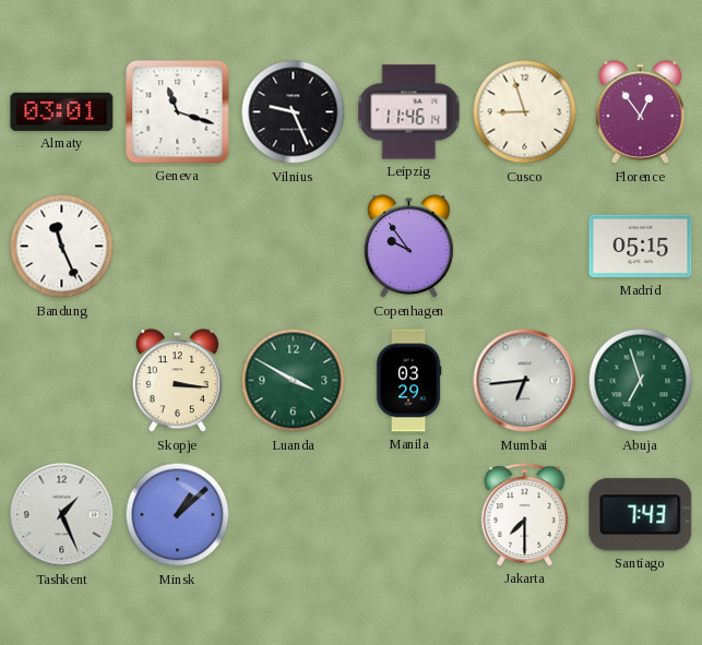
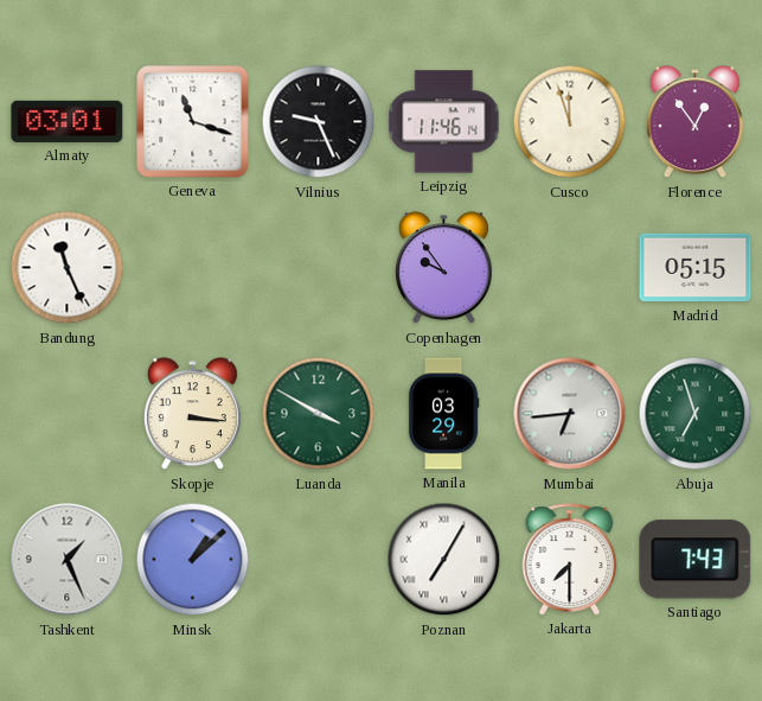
Cusco: 8:57 -> 11:57 (570, 122)
Poznan: none -> 7:05 (444, 560)
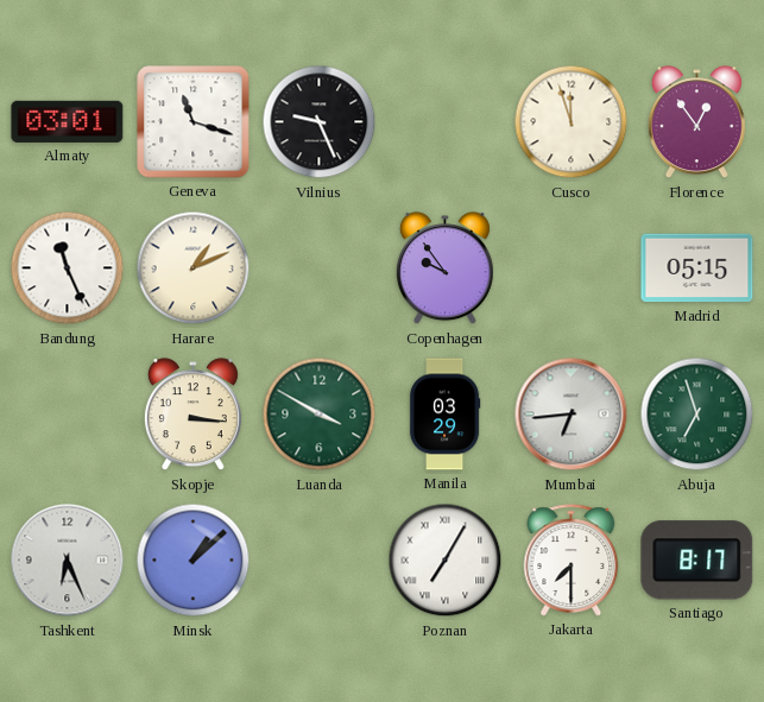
Leipzig: 11:46 -> none (444, 122)
Harare: none -> 1:11 (194, 268)
Tashkent: 1:26 -> 6:26 (68, 561)
Santiago: 7:43 -> 8:17 (697, 561)
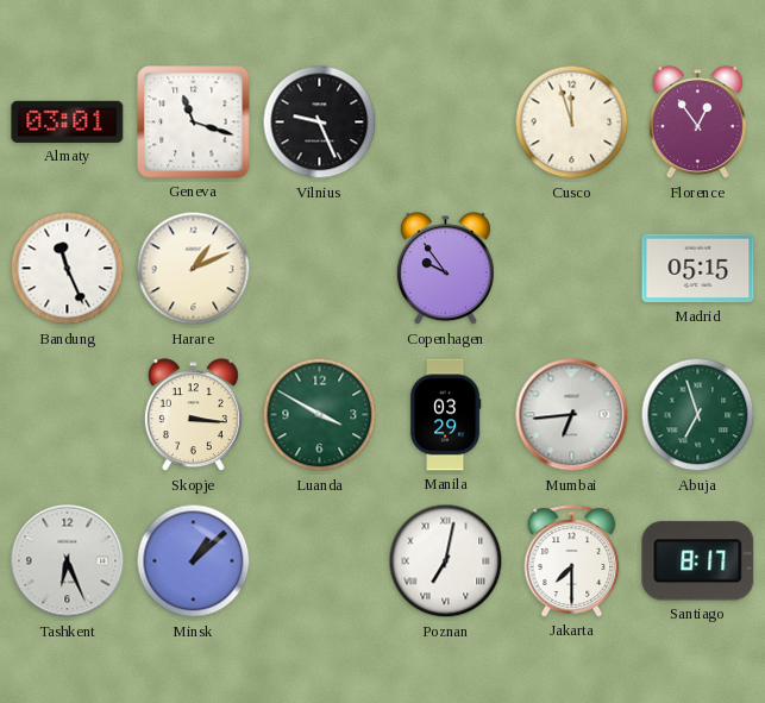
Poznan: 7:05 -> 7:02 (446, 561)
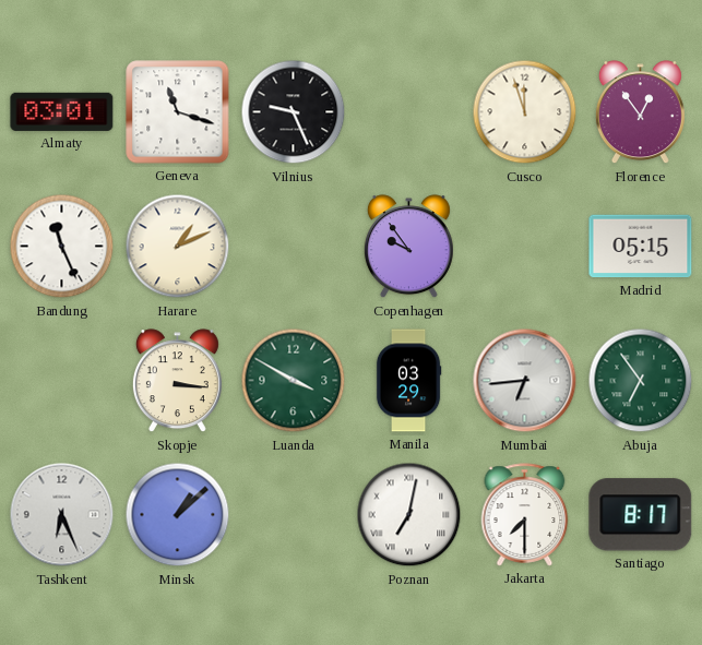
Abuja: 6:57 -> 6:54 (641, 381)
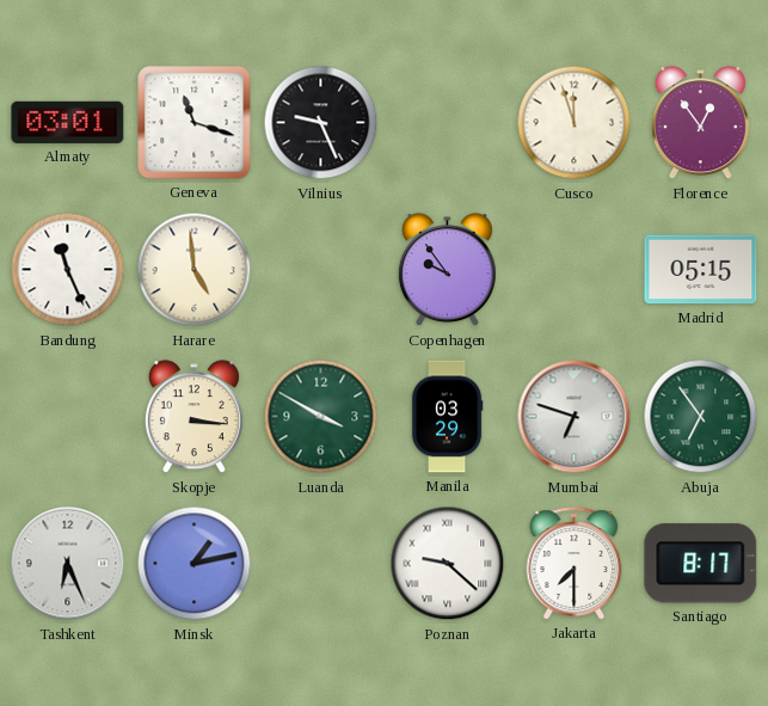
Harare: 1:11 -> 4:59 (195, 270)
Mumbai: 6:44 -> 6:48 (575, 417)
Minsk: 1:08 -> 1:13 (195, 564)
Poznan: 7:02 -> 9:22 (448, 564)
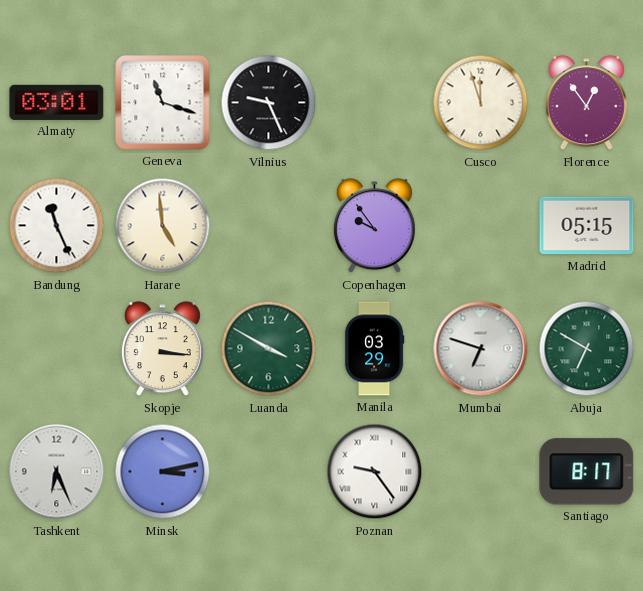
Abuja: 6:54 -> 6:50 (587, 349)
Minsk: 1:13 -> 3:13 (163, 472)
Poznan: 9:22 -> 9:24 (375, 472)
Jakarta: 7:30 -> none (575, 564)
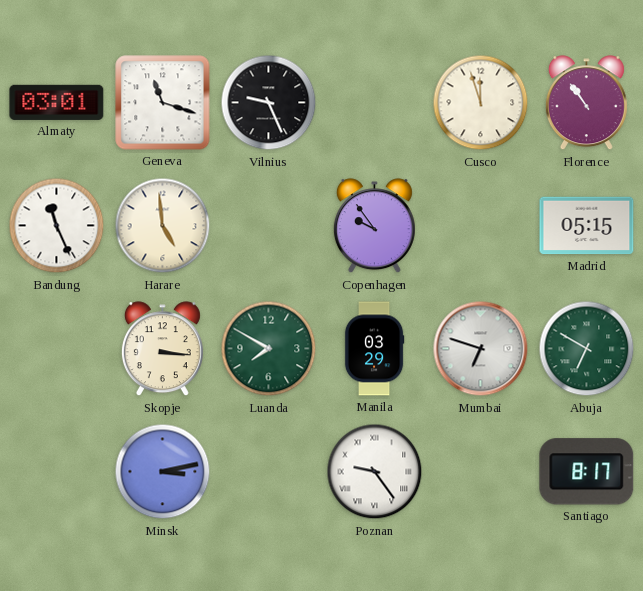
Florence: 12:54 -> 10:54 (586, 103)
Luanda: 3:50 -> 7:50 (269, 349)
Tashkent: 6:26 -> none (57, 472)
